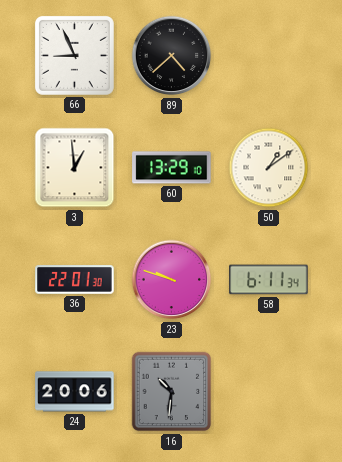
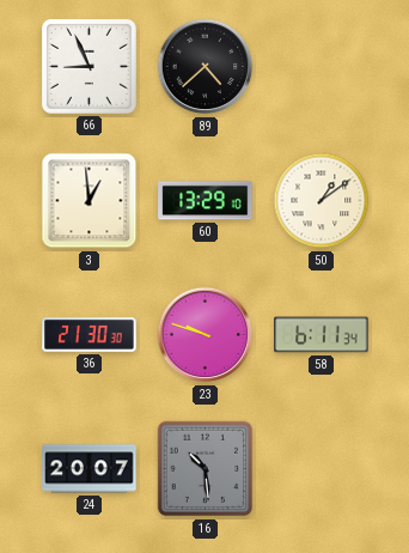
36: 22:01 -> 21:30 (90, 335)
24: 20:06 -> 20:07 (90, 469)
16: 10:31 -> 10:29 (206, 469)
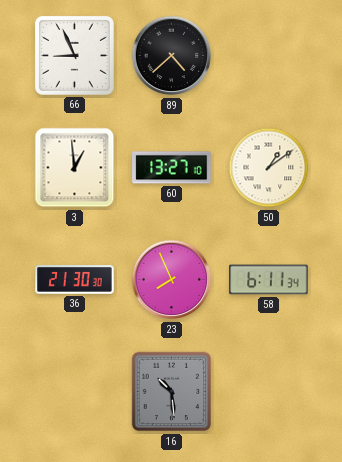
60: 13:29 -> 13:27 (172, 168)
23: 9:48 -> 7:56 (172, 280)
24: 20:07 -> none (90, 469)
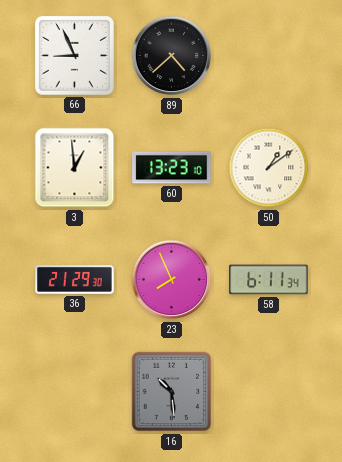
60: 13:27 -> 13:23 (172, 168)
36: 21:30 -> 21:29 (75, 280)
